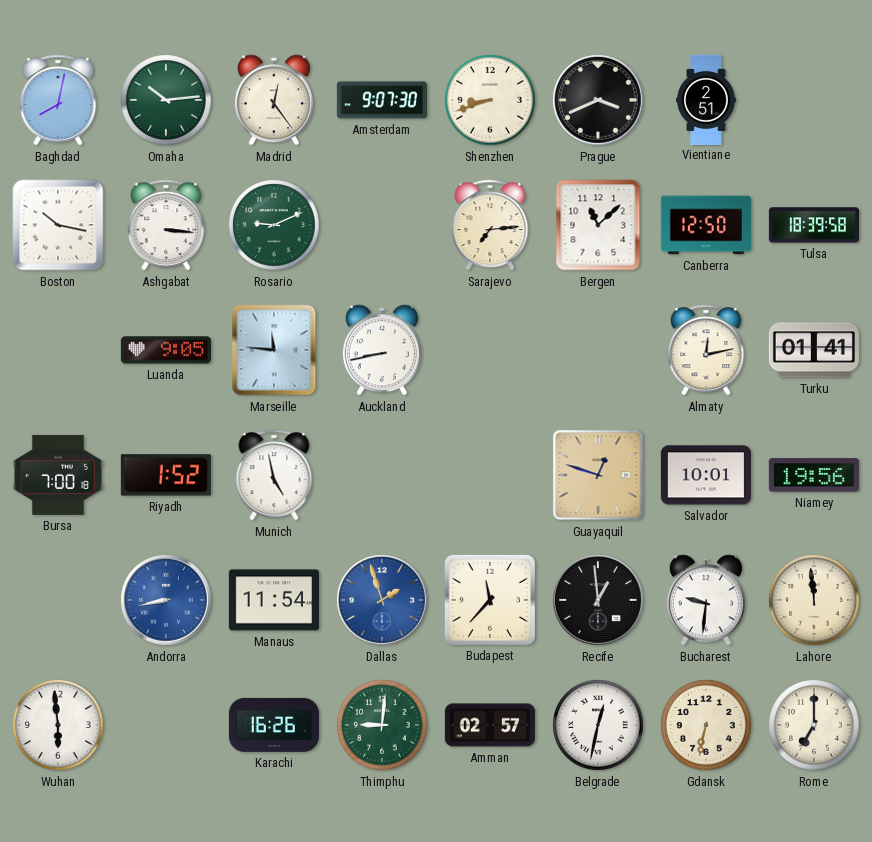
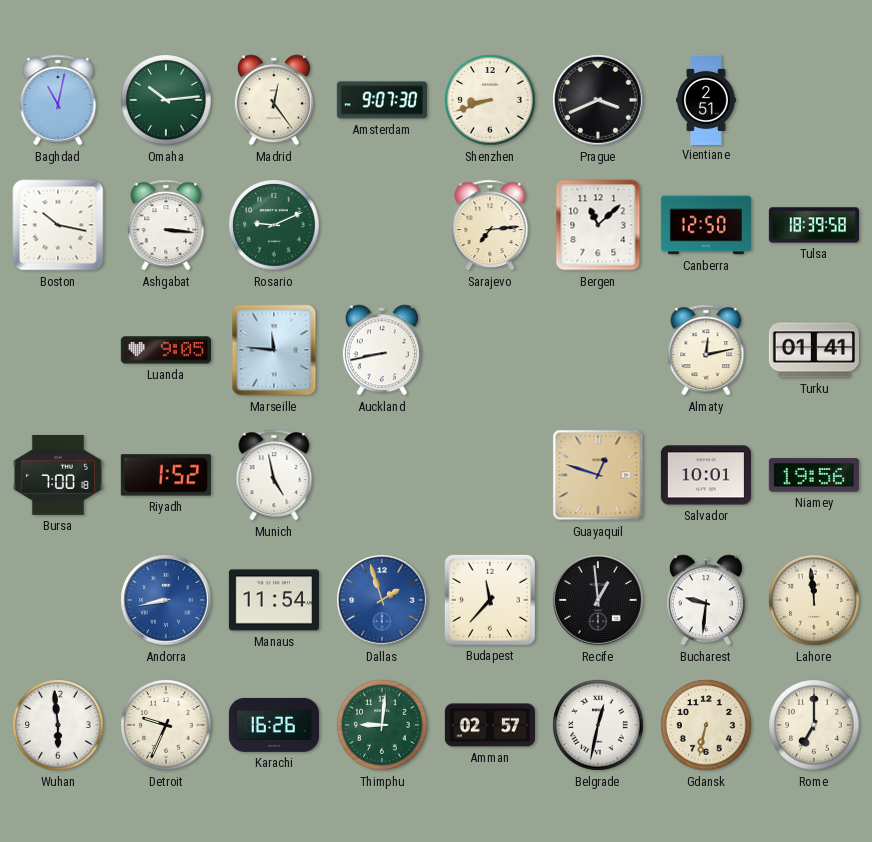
Baghdad: 8:02 -> 11:02 (58, 100)
Detroit: none -> 9:34 (166, 725)
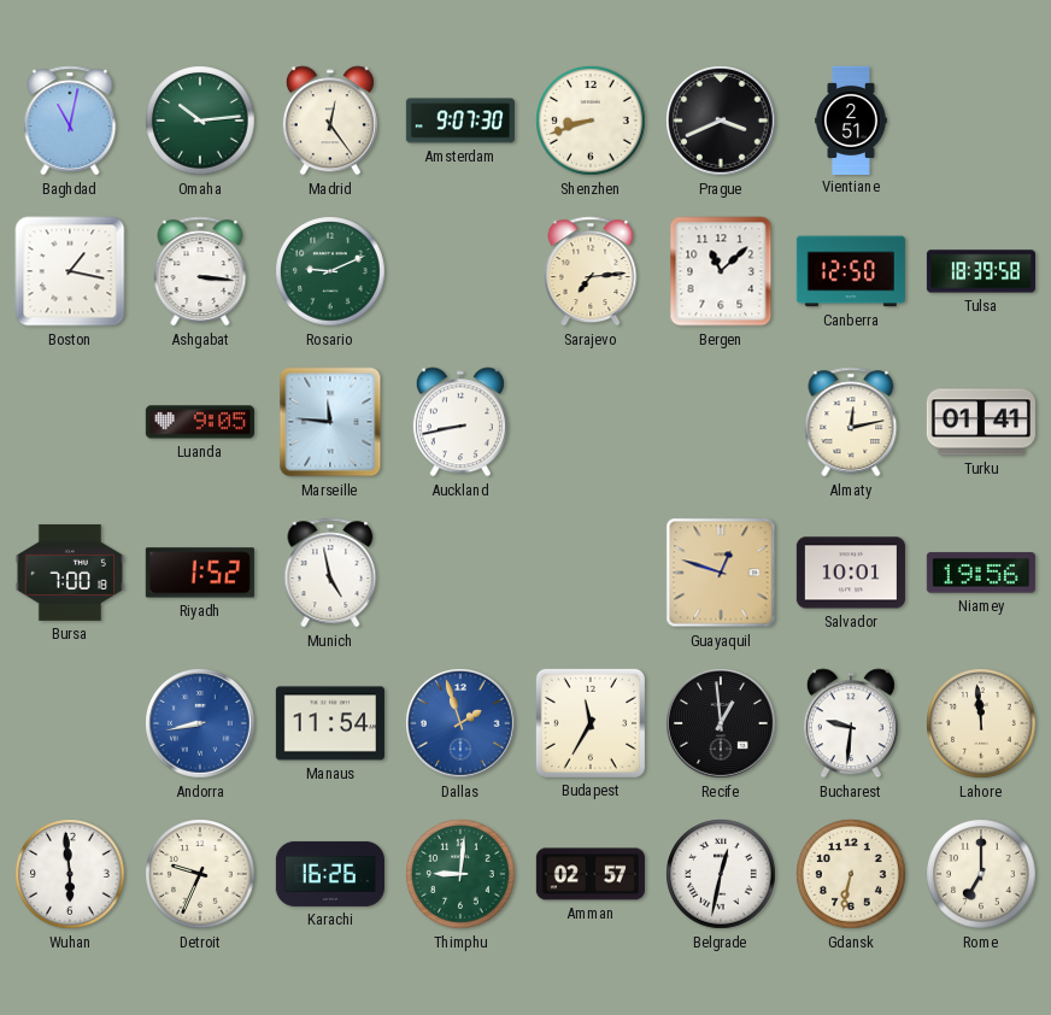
Boston: 10:17 -> 1:17 (70, 271)
Budapest: 11:37 -> 11:35 (591, 723)
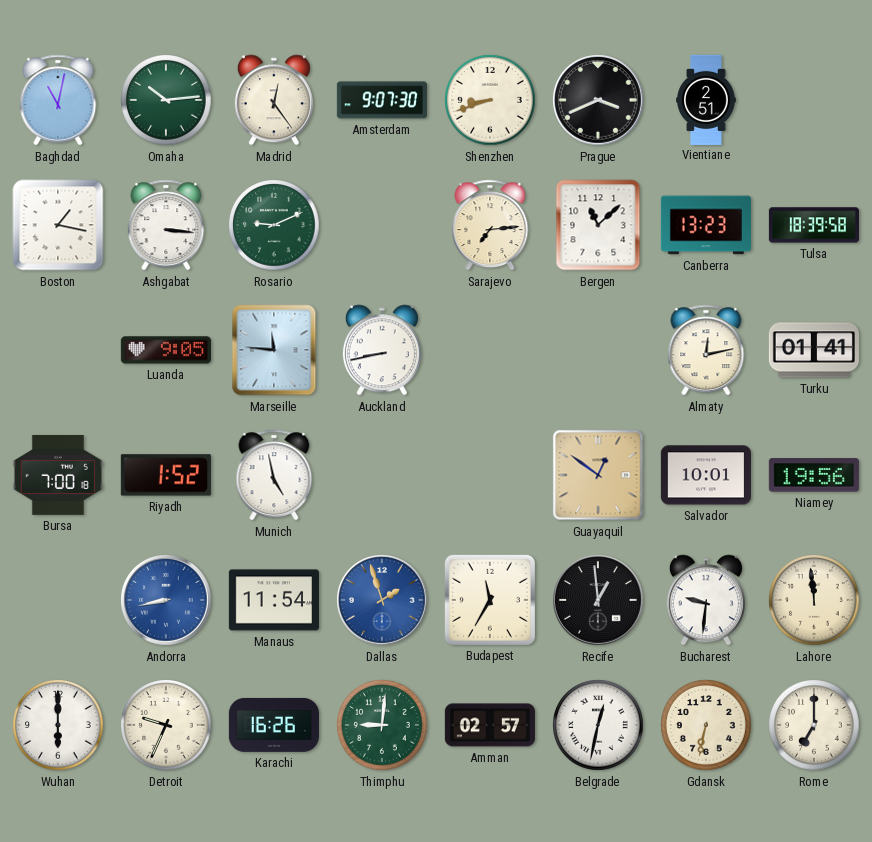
Canberra: 12:50 -> 13:23 (706, 225)
Guayaquil: 12:48 -> 12:51 (598, 475)
Wuhan: 5:59 -> 6:00 (58, 725)
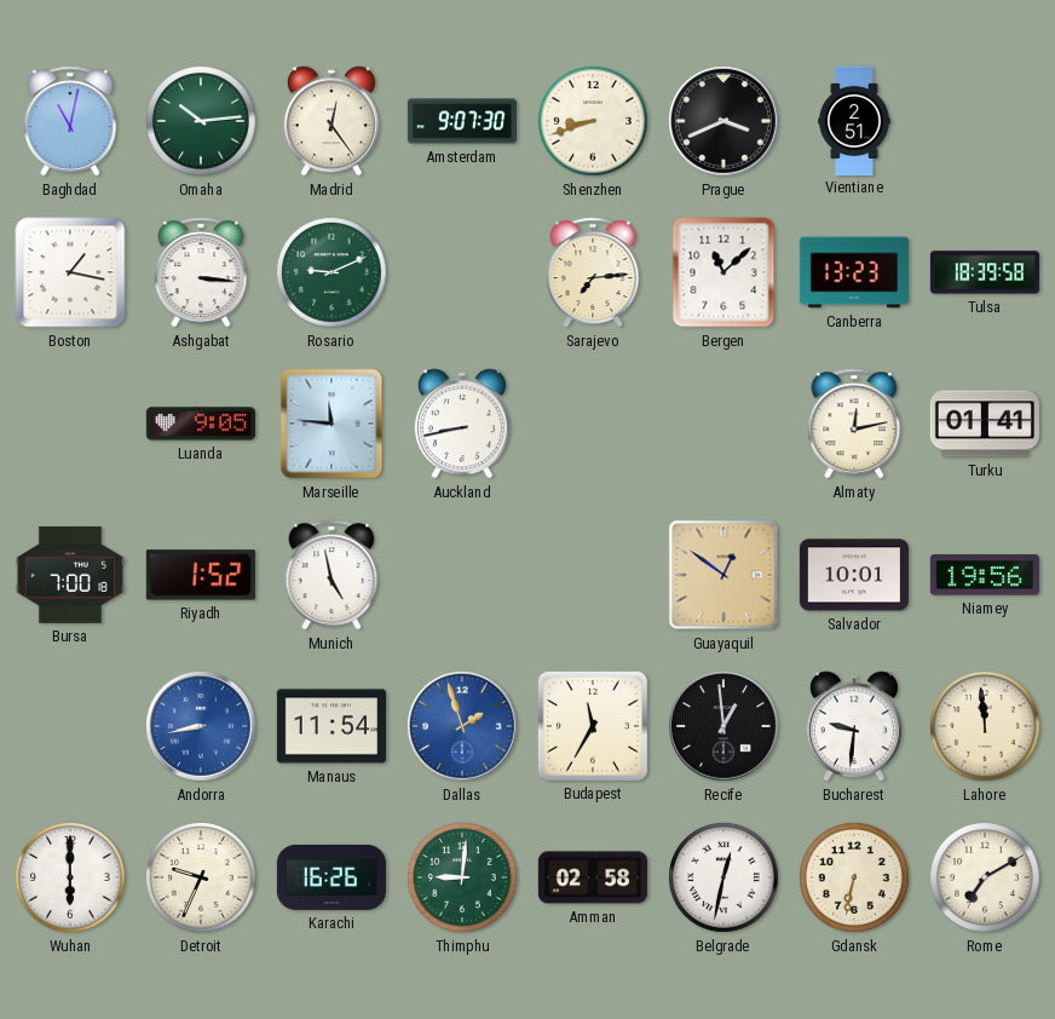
Amman: 02:57 -> 02:58 (593, 877)
Rome: 7:00 -> 7:10 (985, 877)
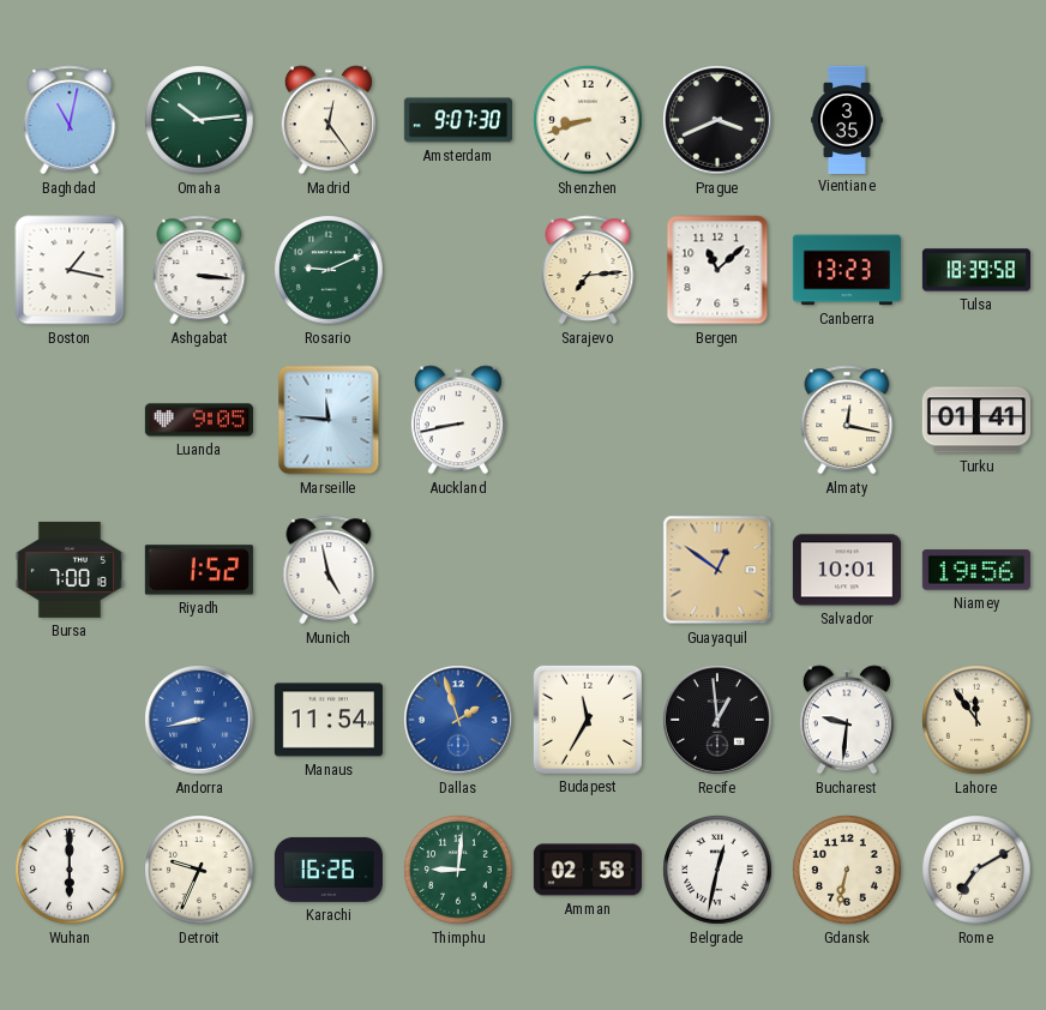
Vientiane: 2:51 -> 3:35 (847, 119)
Almaty: 12:13 -> 12:17 (847, 420)
Lahore: 11:59 -> 11:54 (976, 720)
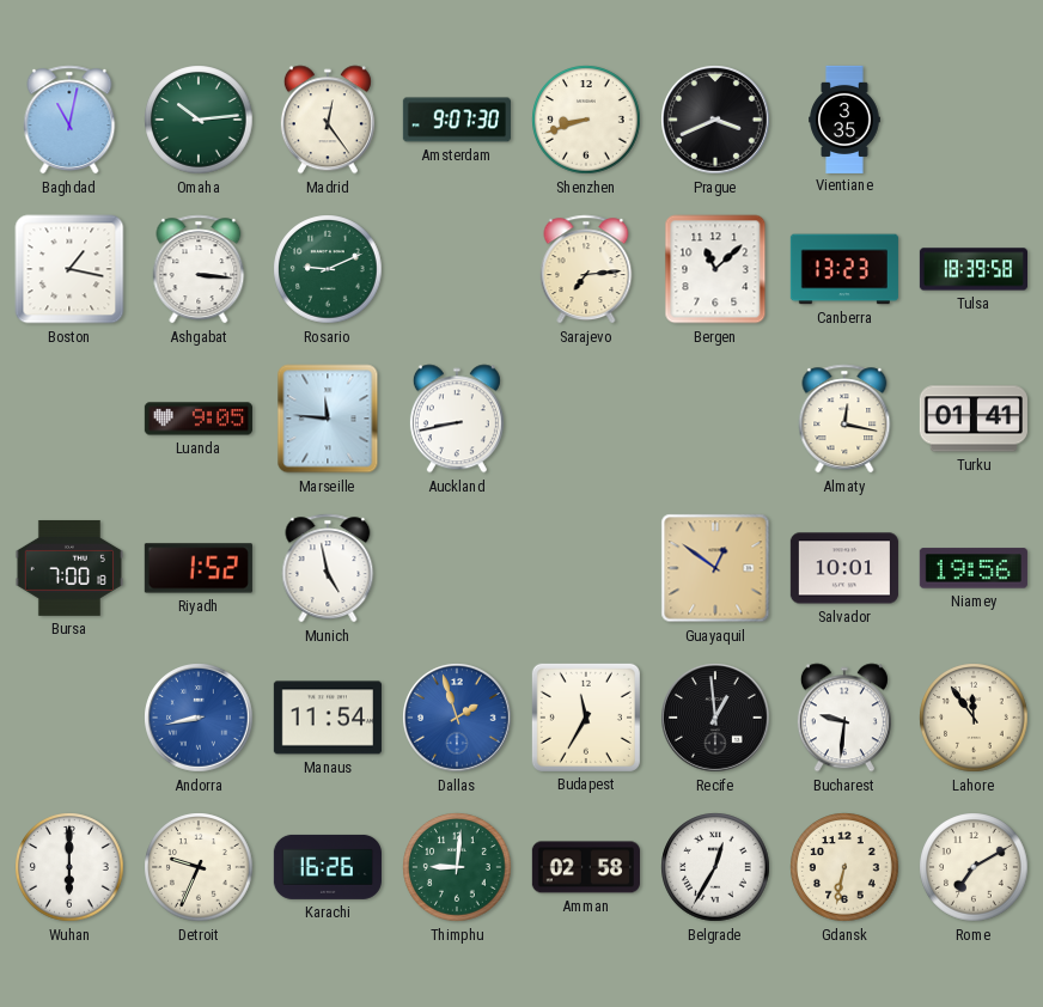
Belgrade: 12:32 -> 12:35 (715, 867)
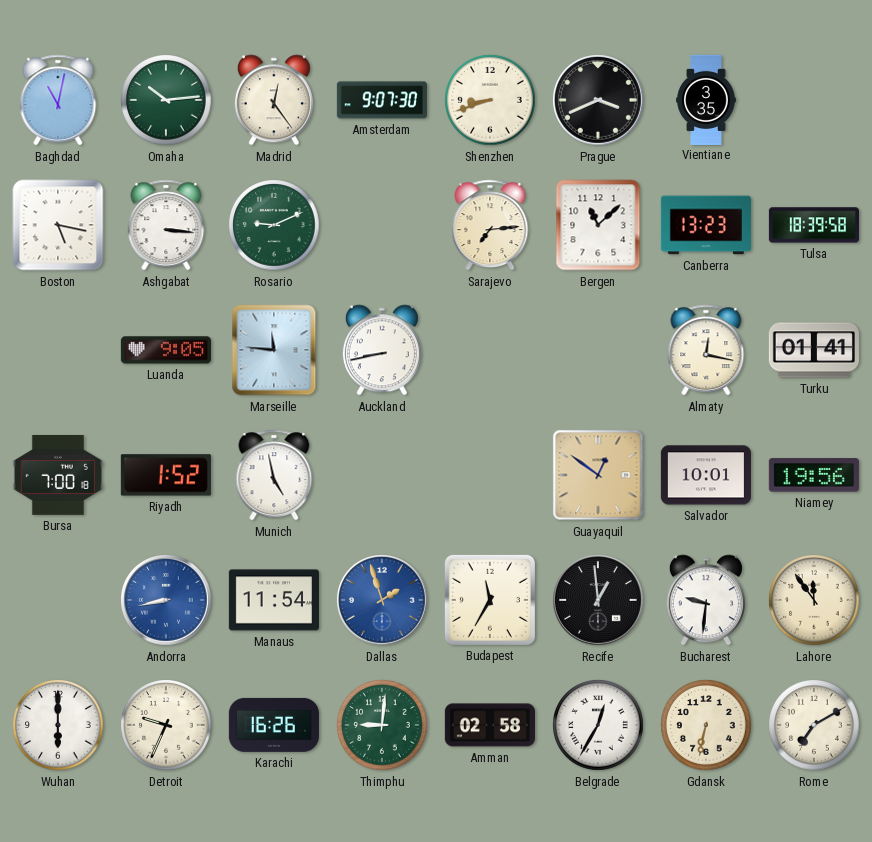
Boston: 1:17 -> 5:17 (58, 225)
